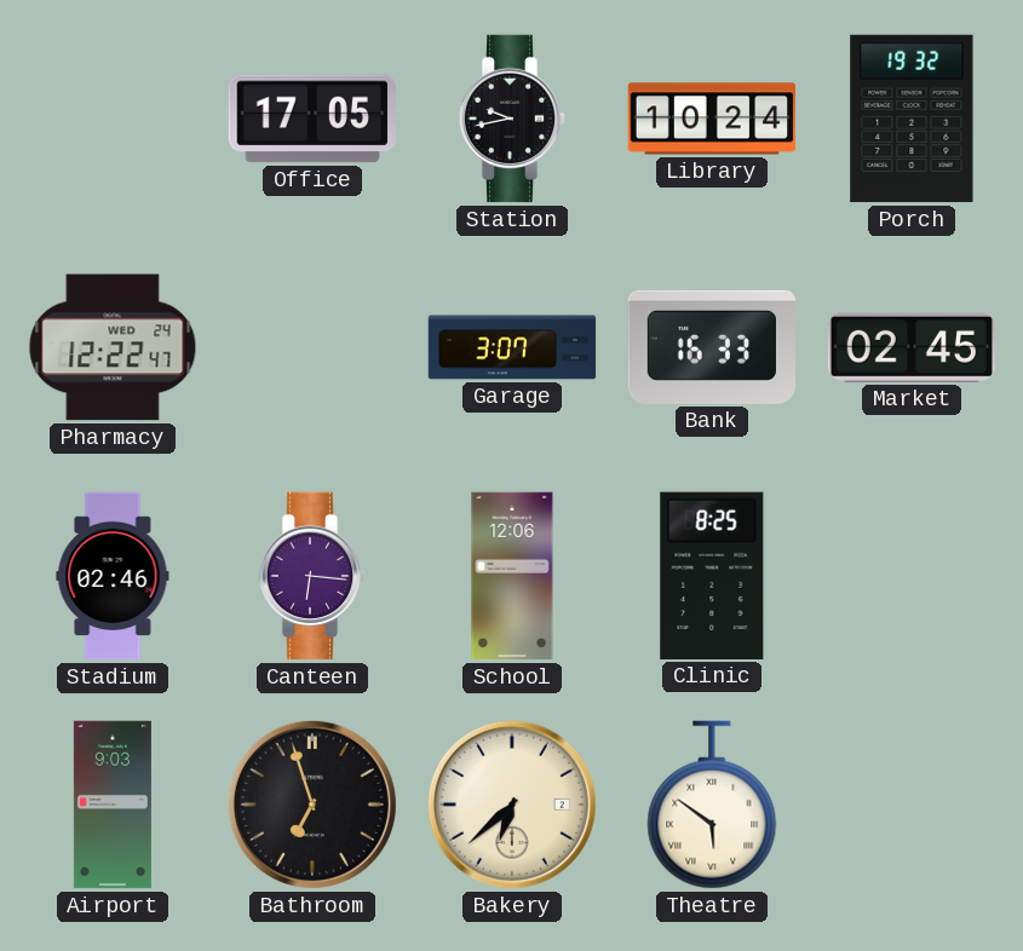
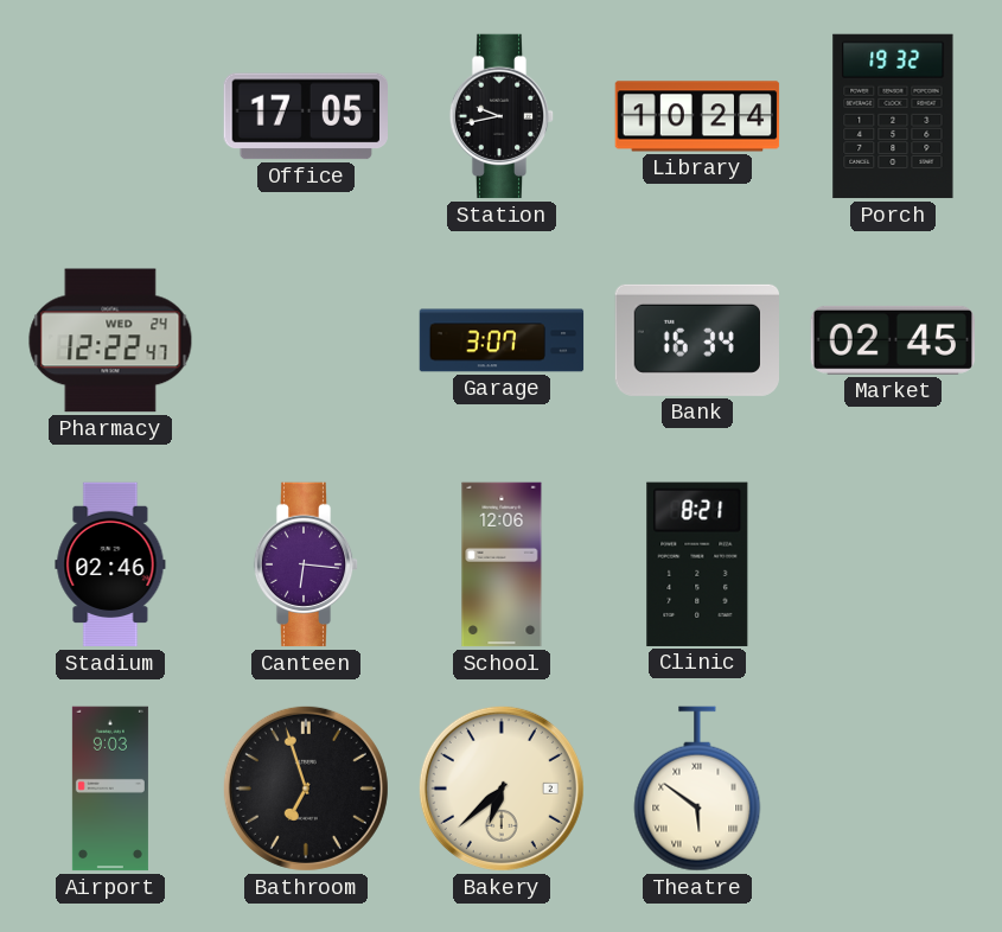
Bank: 16:33 -> 16:34 (696, 340)
Clinic: 8:25 -> 8:21 (697, 564)
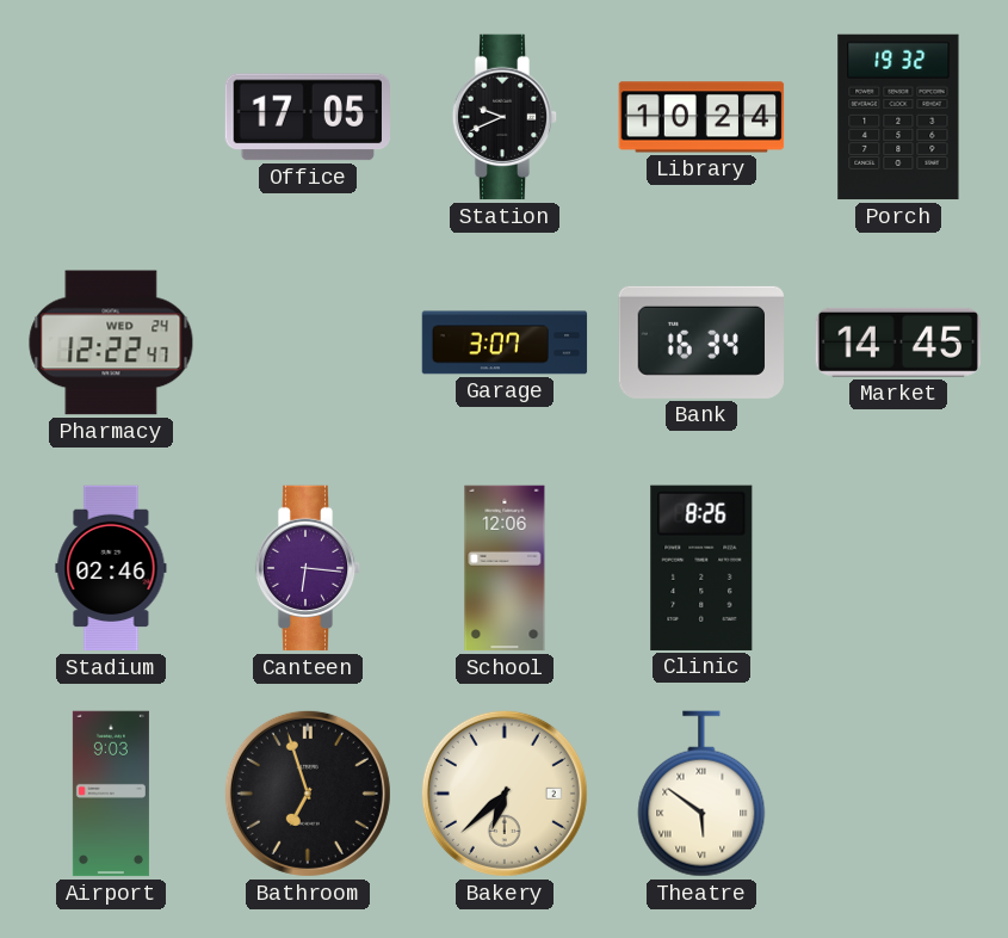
Station: 9:43 -> 9:41 (505, 117)
Market: 02:45 -> 14:45 (897, 343)
Clinic: 8:21 -> 8:26 (701, 568)
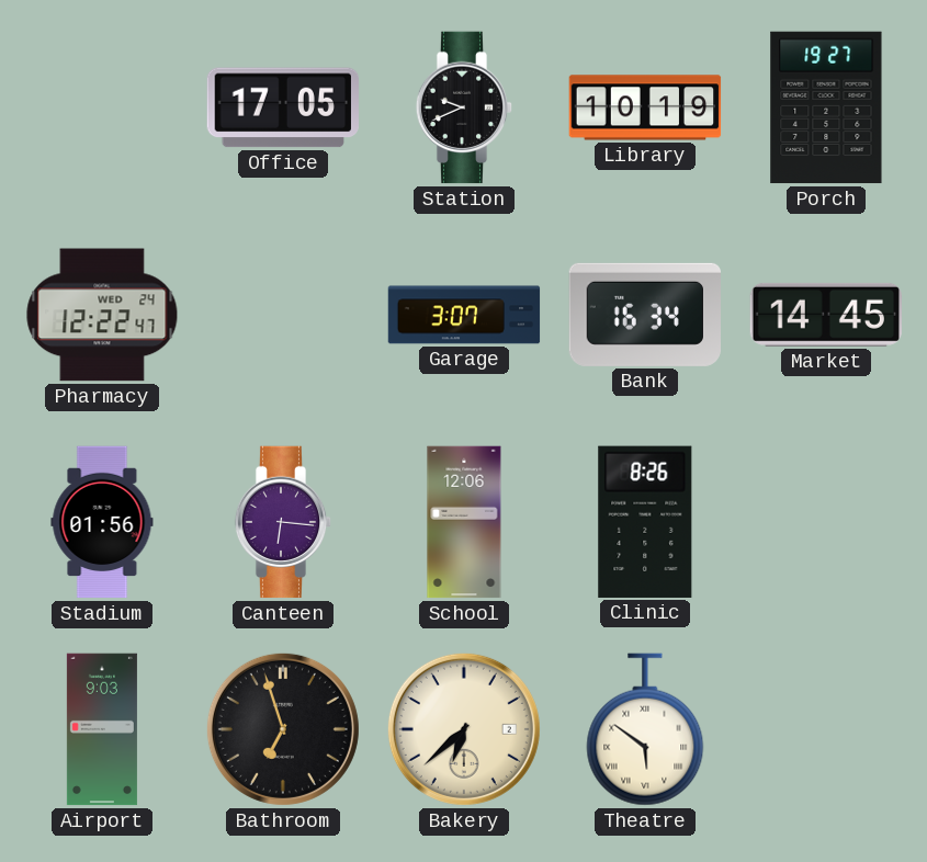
Library: 10:24 -> 10:19 (645, 107)
Porch: 19:32 -> 19:27 (826, 107)
Stadium: 02:46 -> 01:56 (102, 522)
